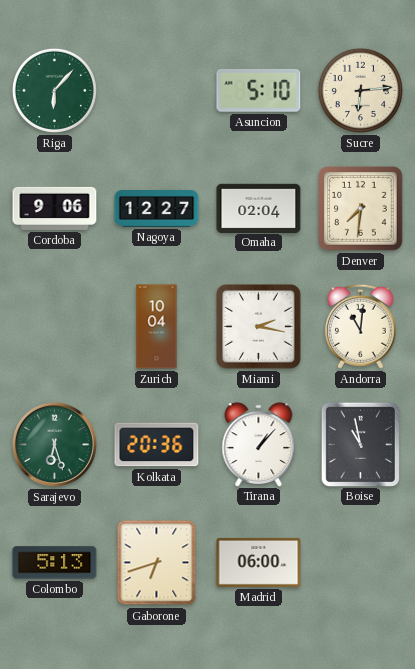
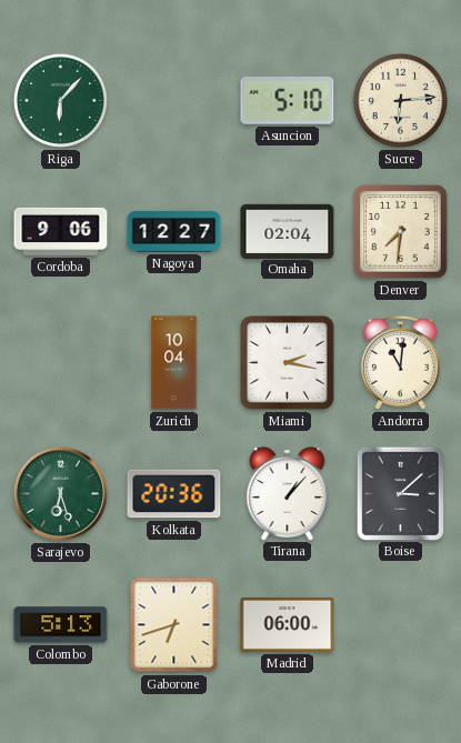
Boise: 10:58 -> 3:08 (400, 493)
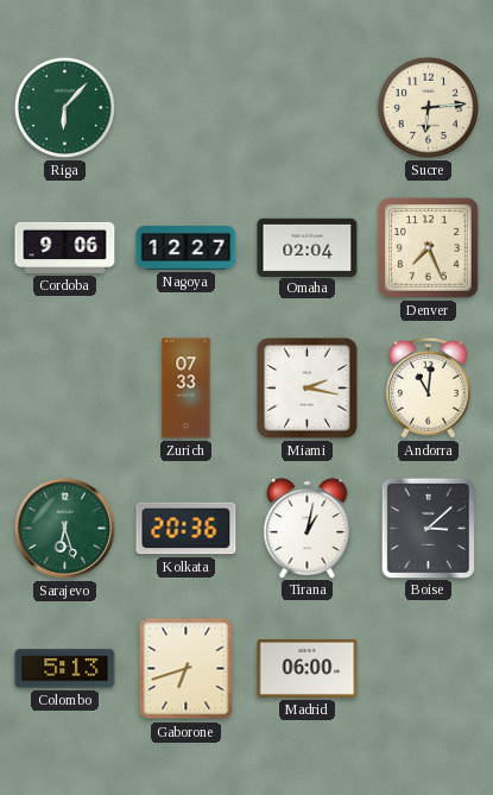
Asuncion: 5:10 -> none (288, 100)
Denver: 7:31 -> 7:26 (429, 248)
Zurich: 10:04 -> 07:33 (187, 389)
Tirana: 1:07 -> 1:02 (308, 528)
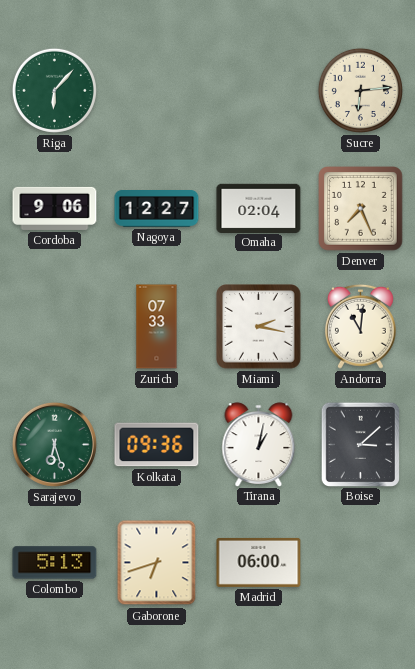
Kolkata: 20:36 -> 09:36 (157, 445)
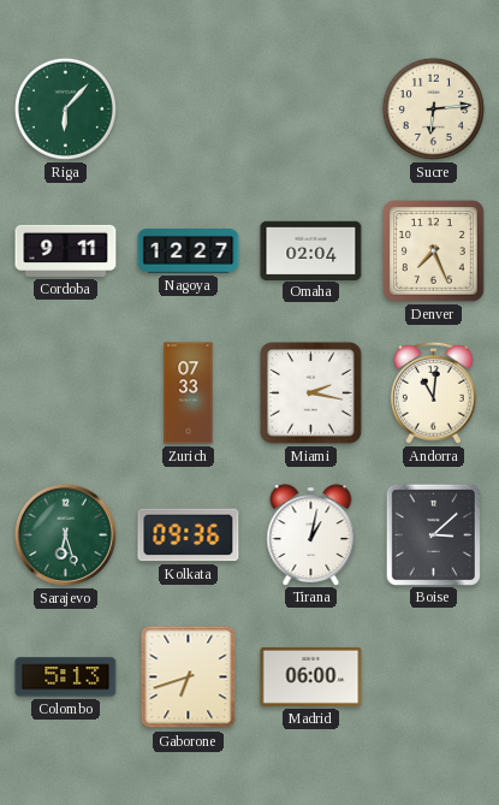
Cordoba: 9:06 -> 9:11 (66, 250)
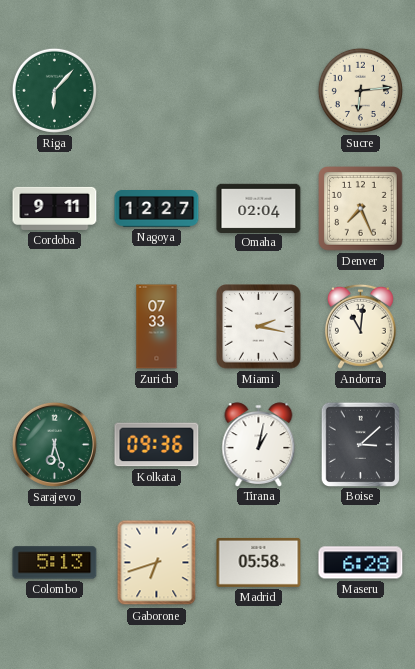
Madrid: 06:00 -> 05:58 (259, 562)
Maseru: none -> 6:28 (361, 563)
